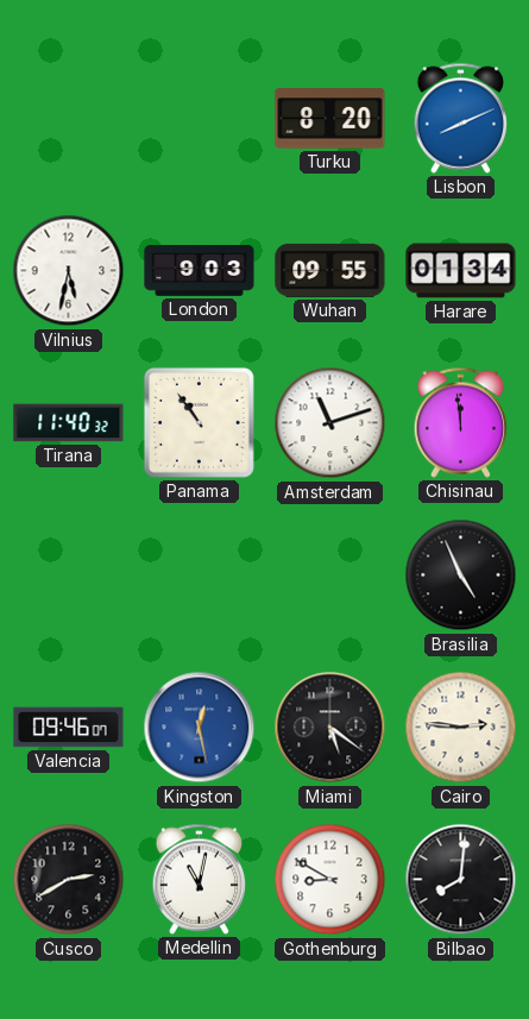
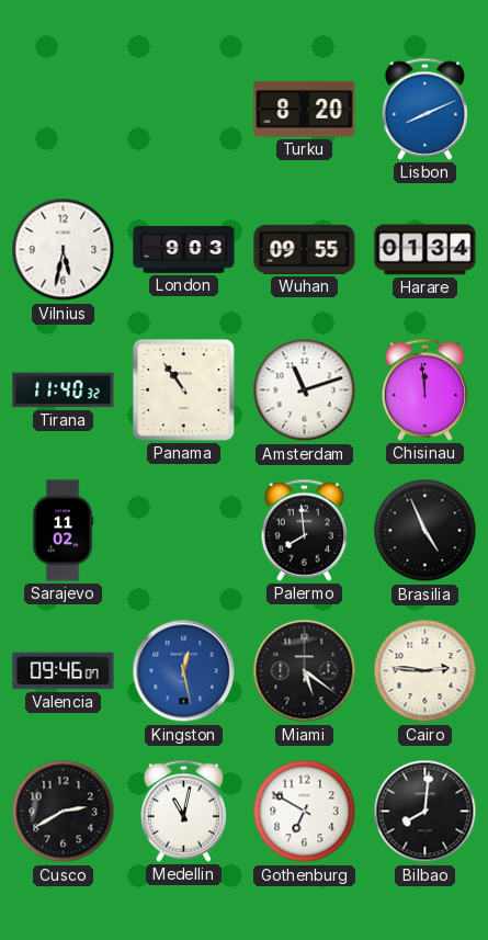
Sarajevo: none -> 11:02 (63, 531)
Palermo: none -> 7:59 (305, 530)
Gothenburg: 8:50 -> 6:50 (305, 812)
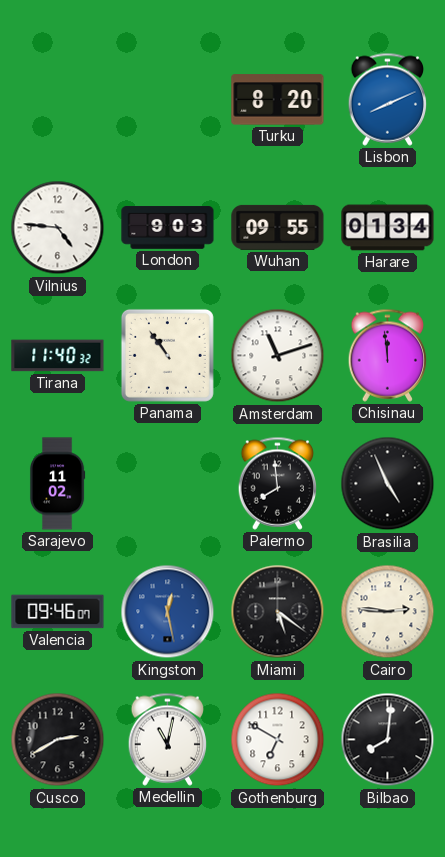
Vilnius: 5:32 -> 4:46 (58, 228)
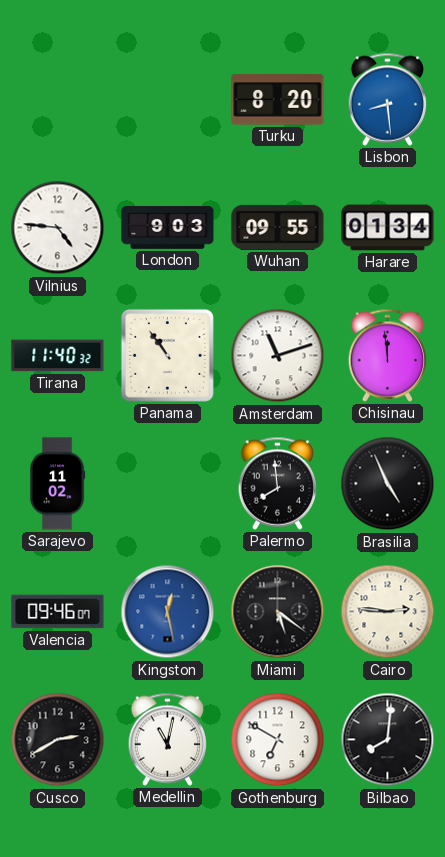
Lisbon: 8:11 -> 8:29 (388, 99)
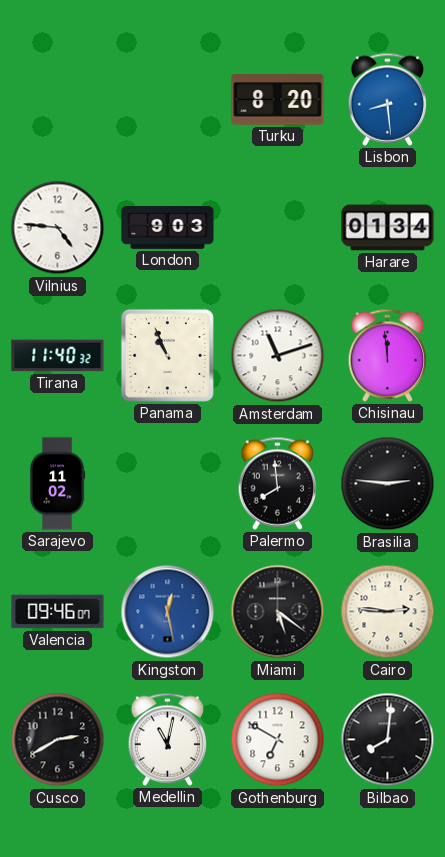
Wuhan: 09:55 -> none (278, 227)
Panama: 10:54 -> 10:56 (167, 355)
Brasilia: 4:56 -> 2:46 (388, 484)
